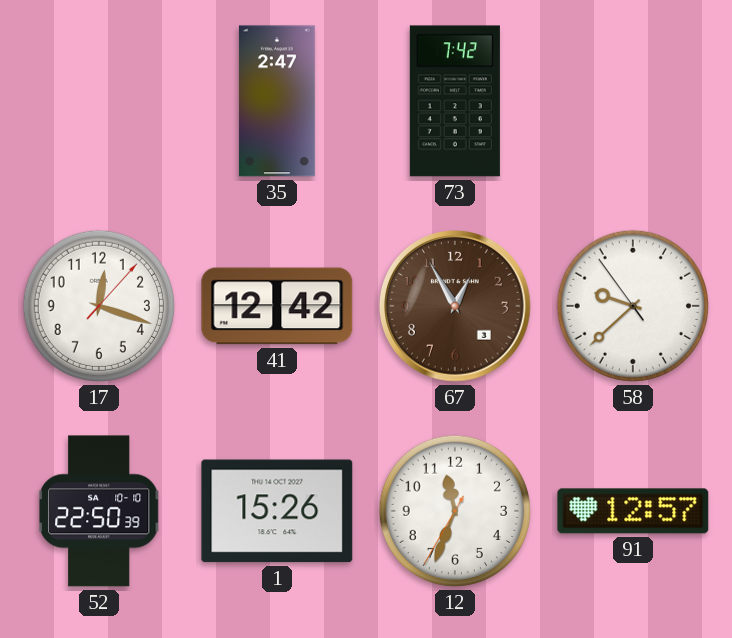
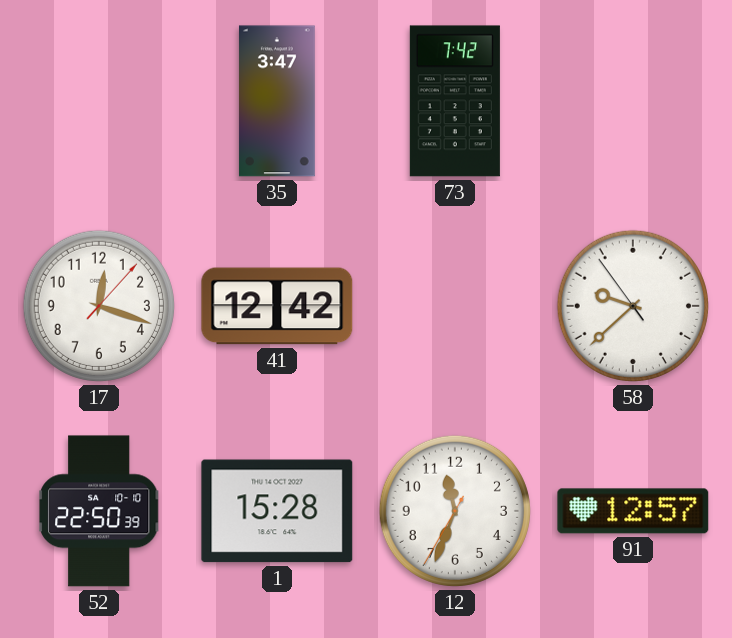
35: 2:47 -> 3:47 (277, 101)
67: 12:55 -> none (456, 307)
1: 15:26 -> 15:28 (277, 511)
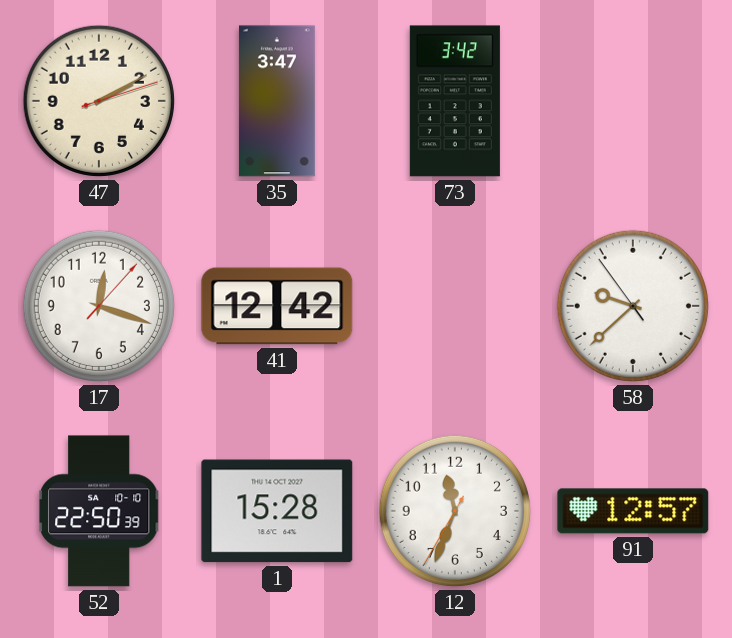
47: none -> 2:10 (99, 101)
73: 7:42 -> 3:42 (455, 101)
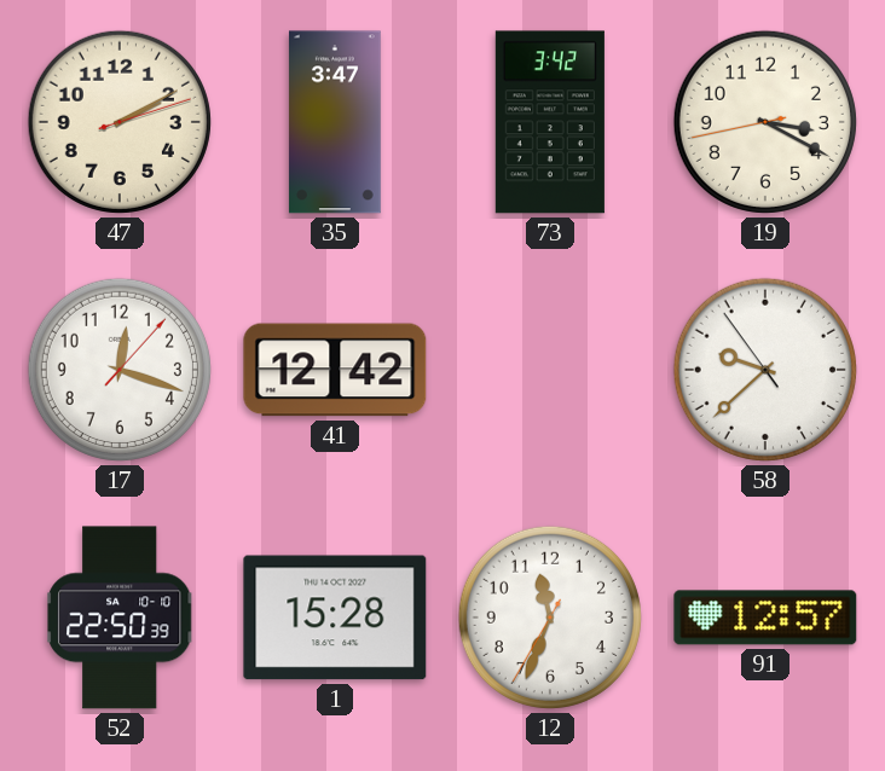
19: none -> 3:19 (765, 122)
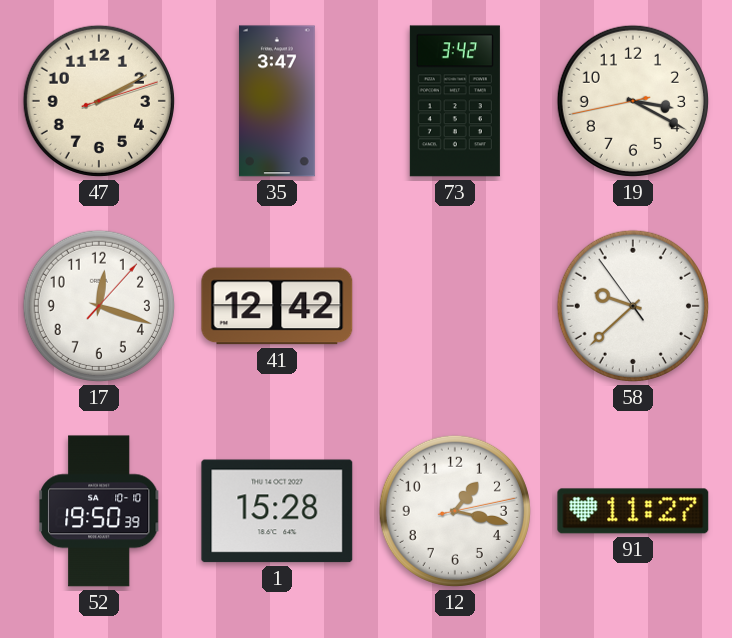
52: 22:50 -> 19:50 (100, 511)
12: 11:33 -> 1:17 (455, 511)
91: 12:57 -> 11:27 (633, 511)
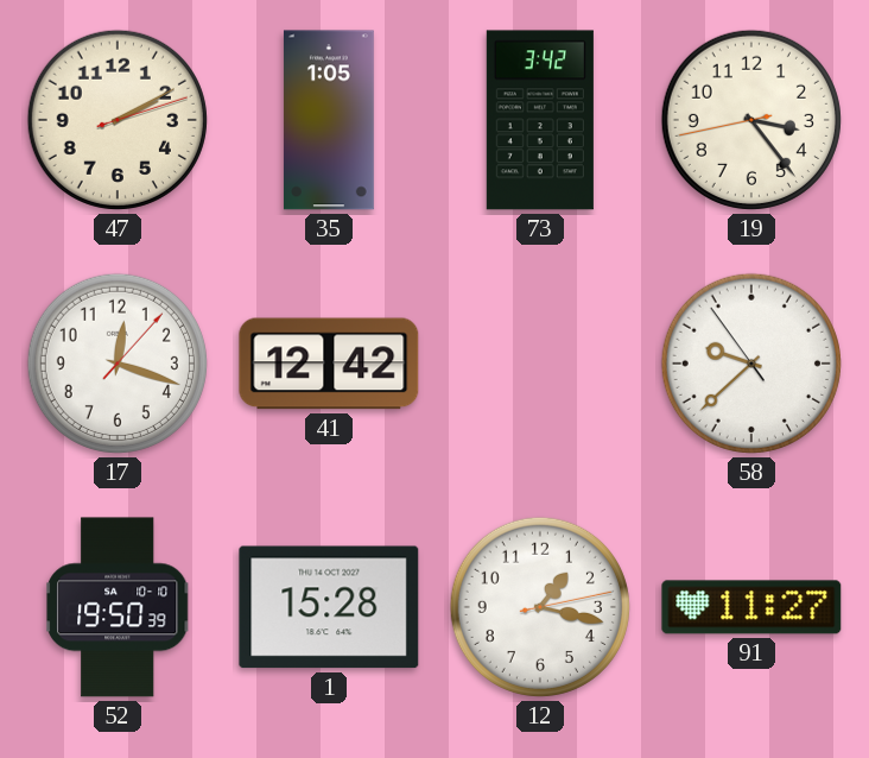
35: 3:47 -> 1:05 (329, 120)
19: 3:19 -> 3:23 (751, 120)
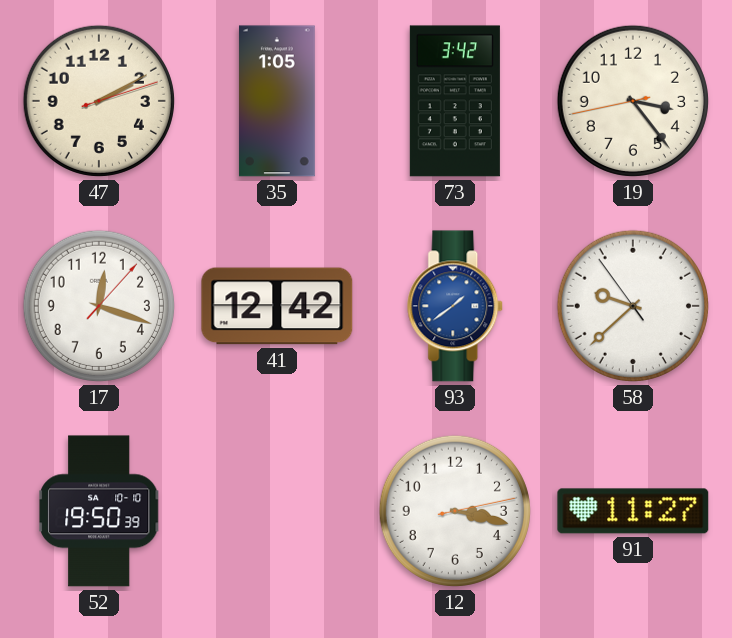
93: none -> 1:39 (456, 306)
1: 15:28 -> none (329, 607)
12: 1:17 -> 3:17 (455, 511)
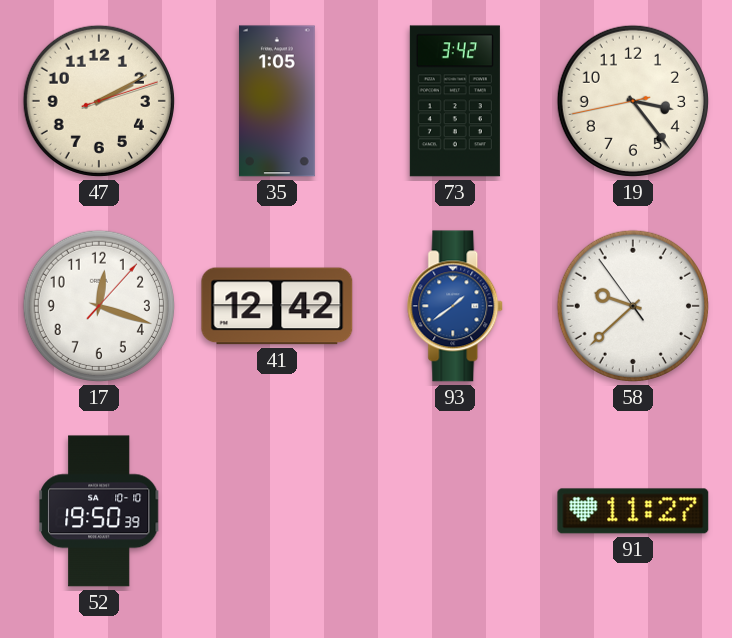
12: 3:17 -> none (455, 511)
